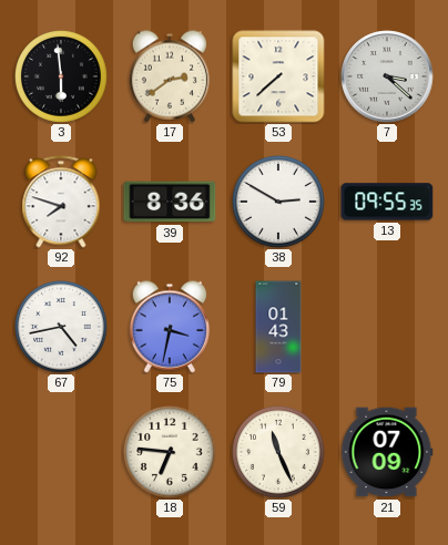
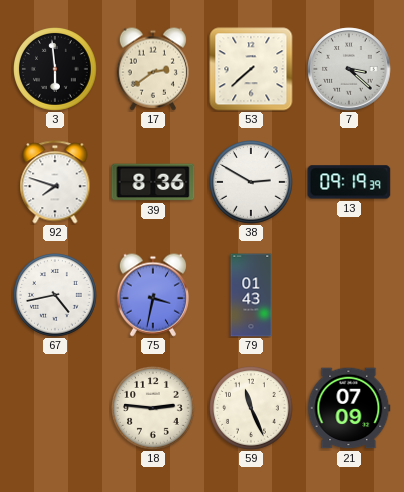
13: 09:55 -> 09:19 (349, 182)
18: 6:46 -> 2:46 (154, 409)
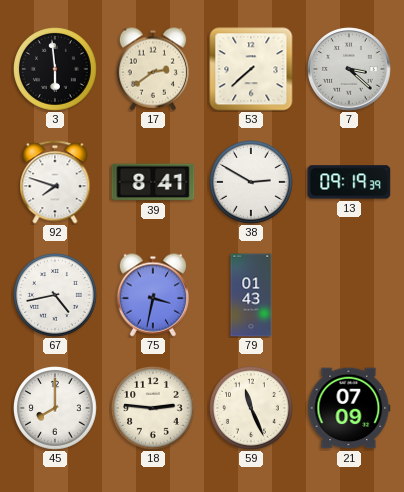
39: 8:36 -> 8:41 (153, 182)
45: none -> 8:00 (56, 409)
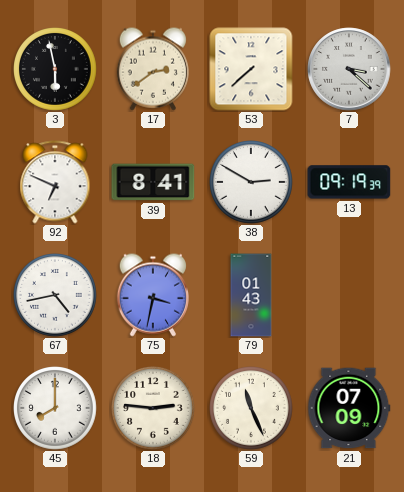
3: 5:59 -> 5:58 (56, 70)
92: 7:48 -> 6:49 (55, 182)
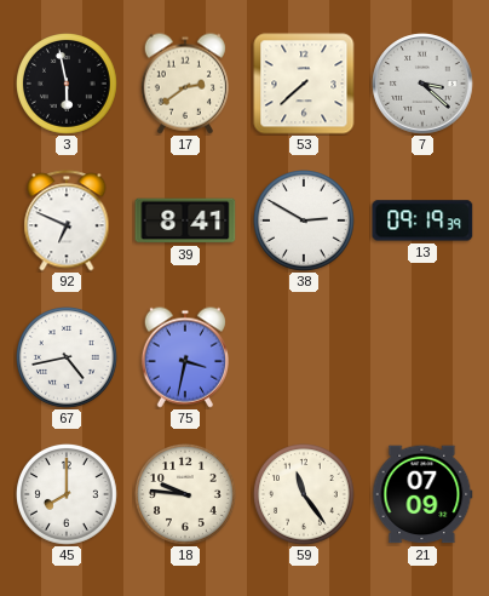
79: 01:43 -> none (251, 295)
18: 2:46 -> 9:46 (186, 495)
59: 11:26 -> 11:24 (305, 495)
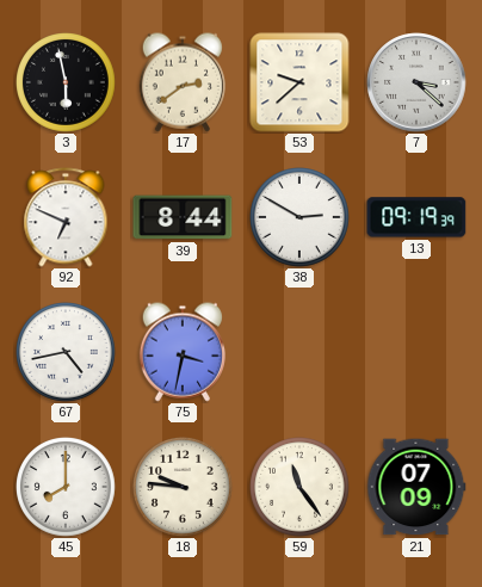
53: 7:38 -> 9:38 (299, 82)
39: 8:41 -> 8:44 (183, 217)
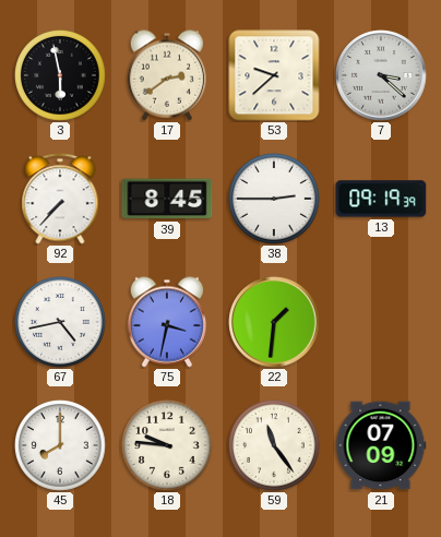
92: 6:49 -> 7:37 (60, 199)
39: 8:44 -> 8:45 (167, 199)
38: 2:50 -> 2:45 (275, 200)
22: none -> 1:31 (274, 322)
